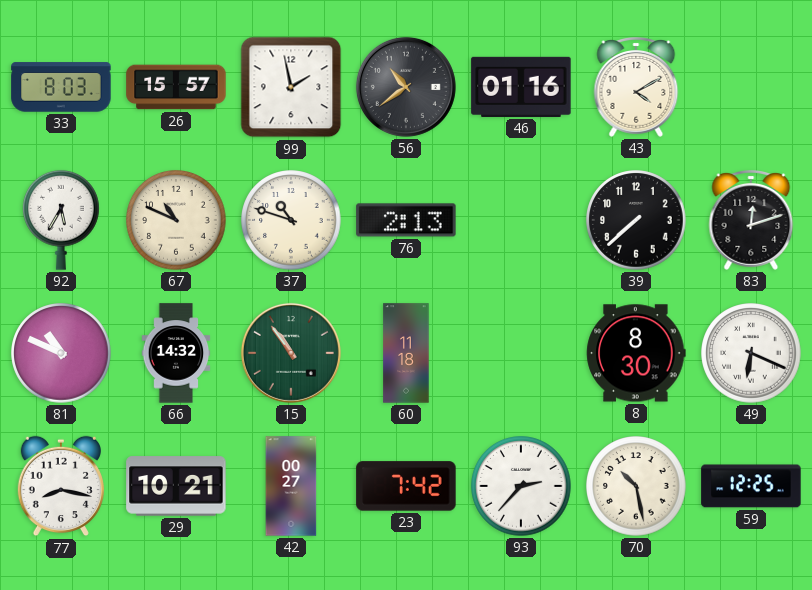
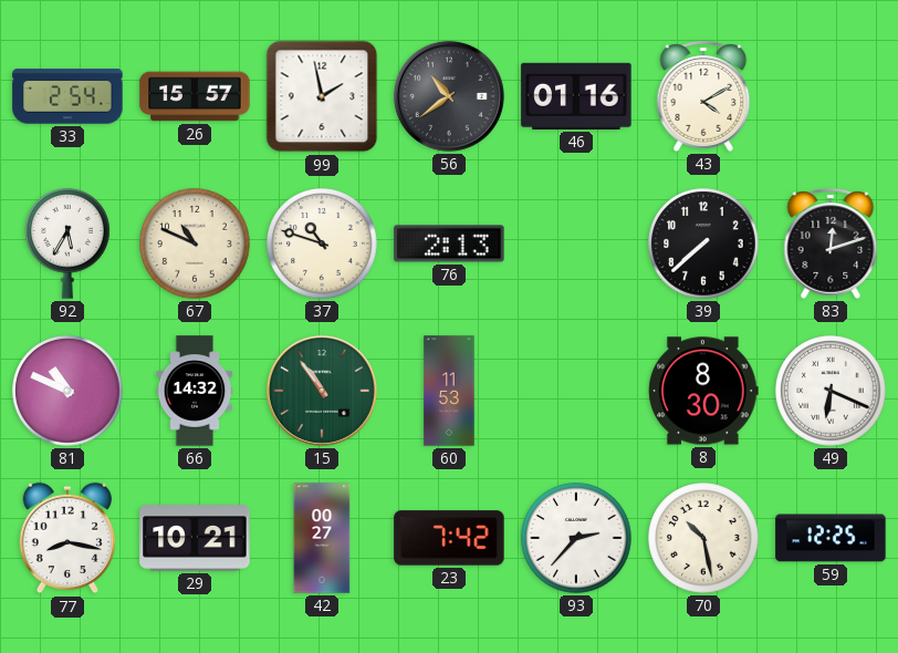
33: 8:03 -> 2:54 (67, 96)
60: 11:18 -> 11:53 (449, 391)
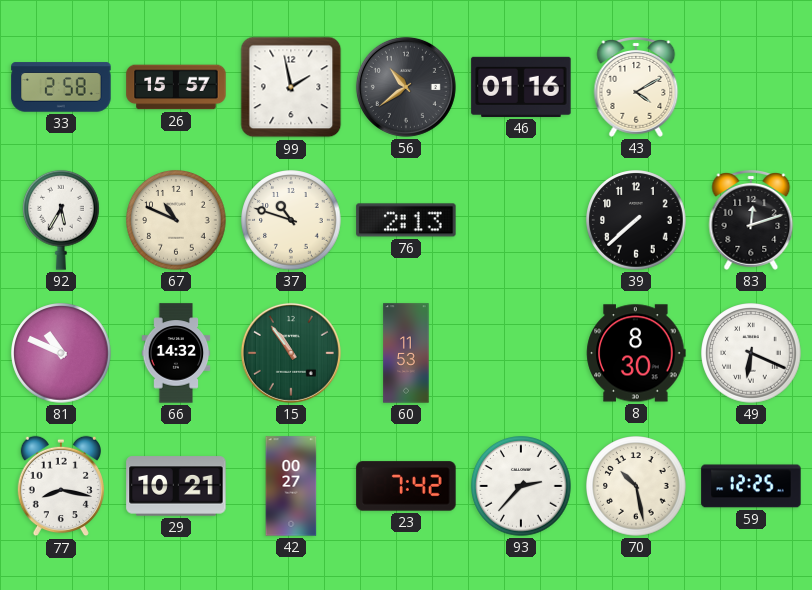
33: 2:54 -> 2:58 (61, 87)
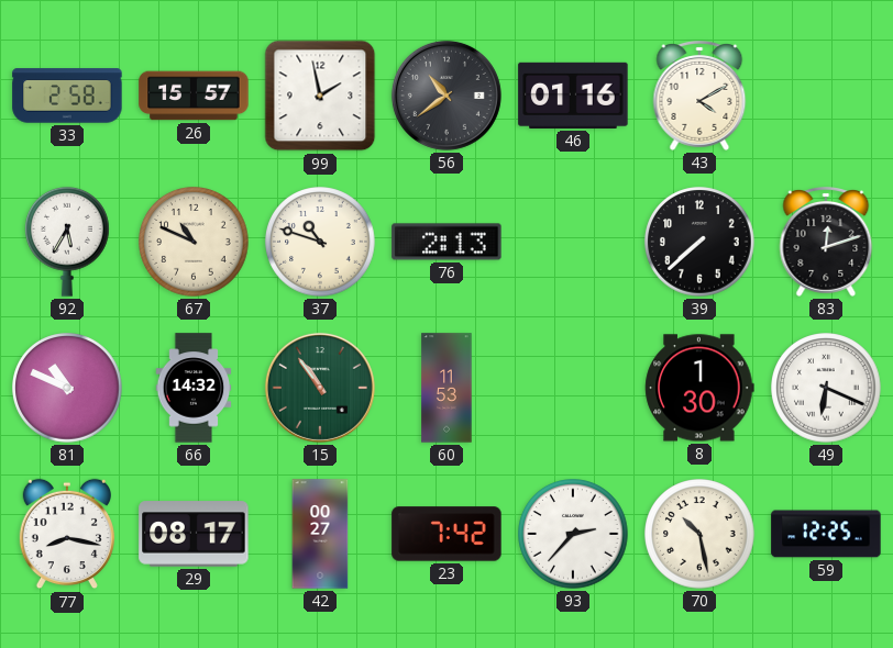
8: 8:30 -> 1:30 (699, 388)
29: 10:21 -> 08:17 (194, 534)
